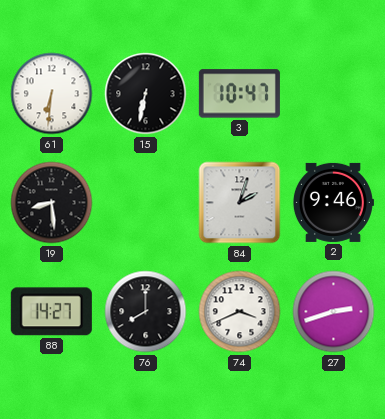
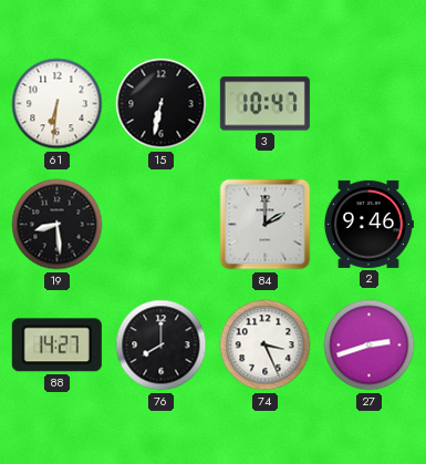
84: 2:03 -> 2:00 (266, 225)
74: 3:41 -> 3:26 (266, 346)
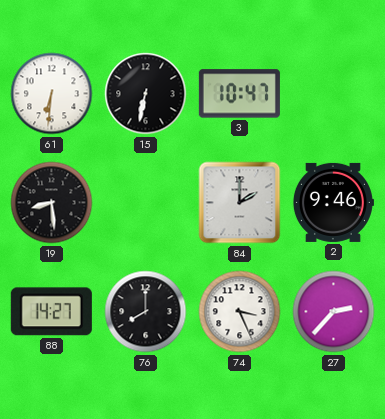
27: 2:42 -> 2:37 (334, 312)
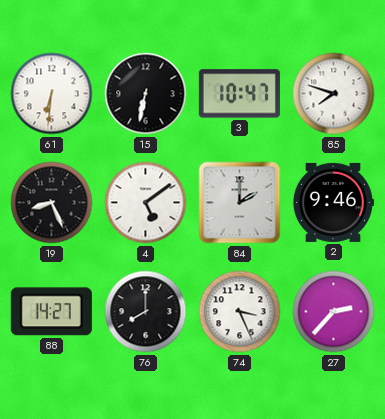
85: none -> 7:48 (334, 94)
19: 8:29 -> 8:26 (52, 203)
4: none -> 5:09 (146, 203)
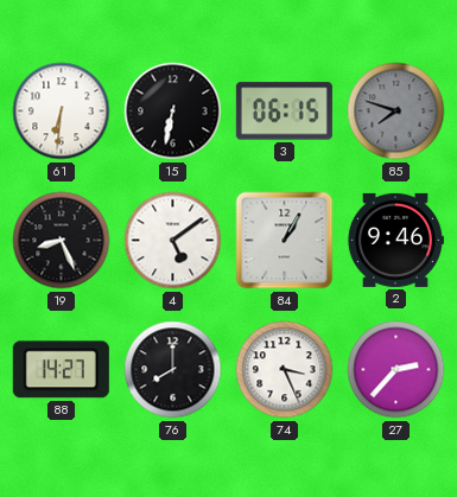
3: 10:47 -> 06:15 (284, 111)
85 dial: white -> grey (396, 111)
84: 2:00 -> 1:05 (285, 241)
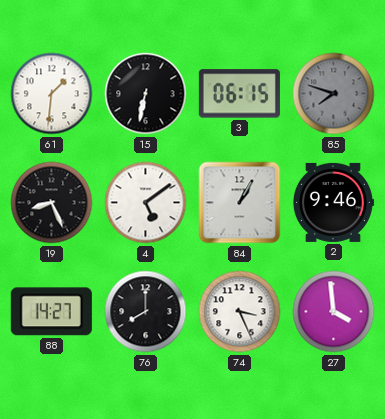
61: 6:31 -> 1:31 (52, 94)
27: 2:37 -> 3:59 (334, 312)
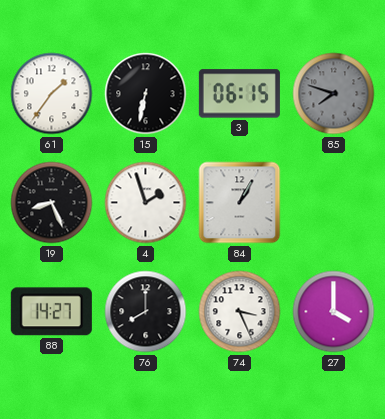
61: 1:31 -> 1:36 (52, 94)
4: 5:09 -> 1:57 (146, 203)
2: 9:46 -> none (333, 202)
27: 3:59 -> 4:00 (334, 312)
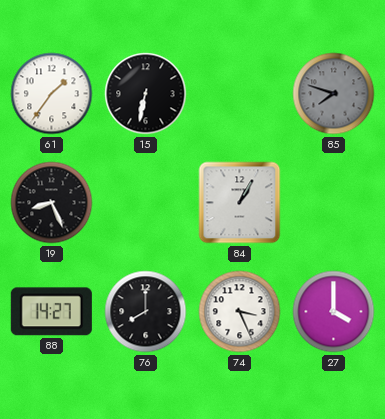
3: 06:15 -> none (239, 94)
4: 1:57 -> none (146, 203)
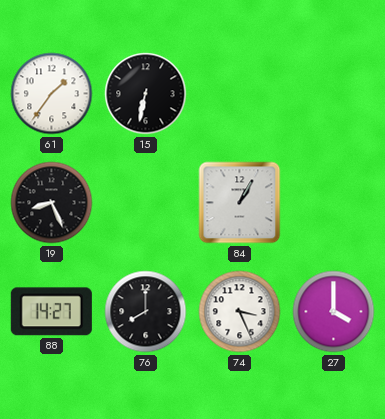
85: 7:48 -> none (334, 94)
